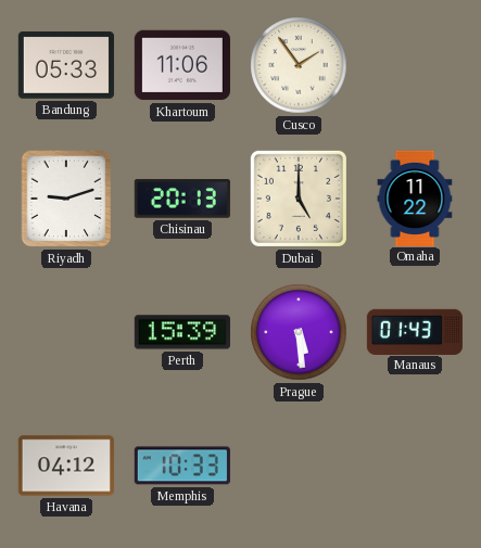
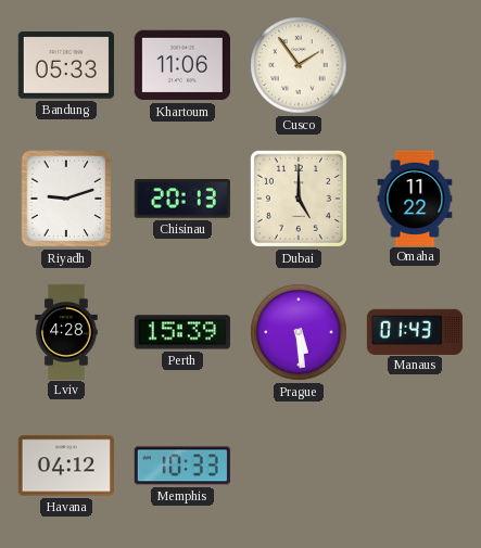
Lviv: none -> 4:28 (66, 331)
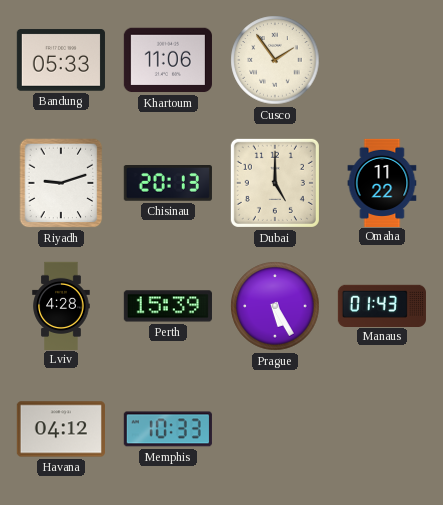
Prague: 5:29 -> 5:25 (275, 306)
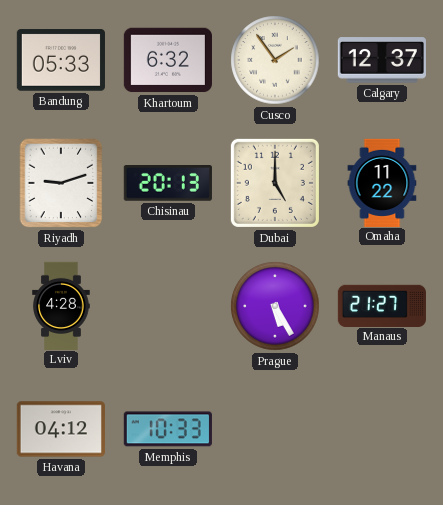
Khartoum: 11:06 -> 6:32 (168, 60)
Calgary: none -> 12:37 (382, 60)
Perth: 15:39 -> none (168, 306)
Manaus: 01:43 -> 21:27 (382, 305)
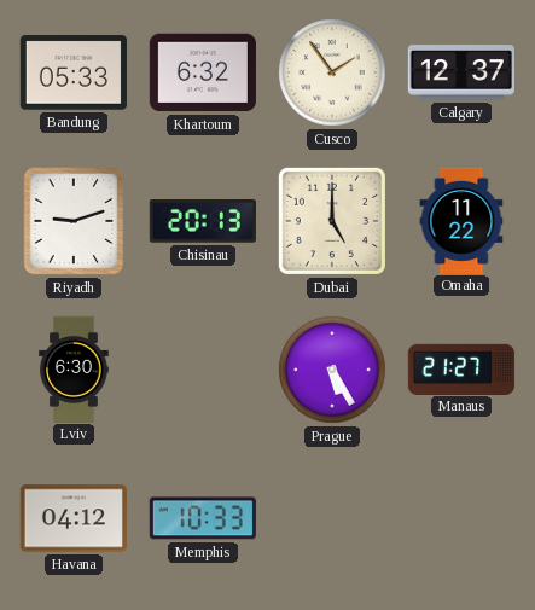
Lviv: 4:28 -> 6:30 (74, 368)
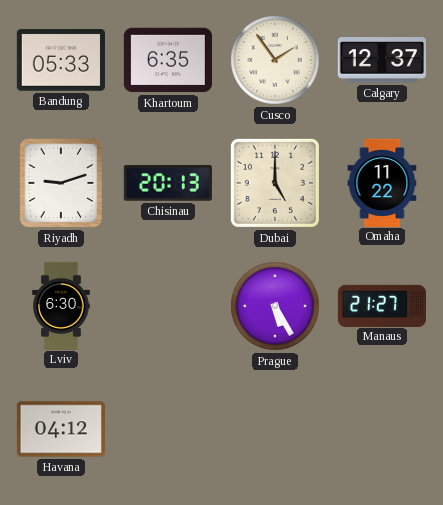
Khartoum: 6:32 -> 6:35 (168, 60)
Memphis: 10:33 -> none (203, 518)
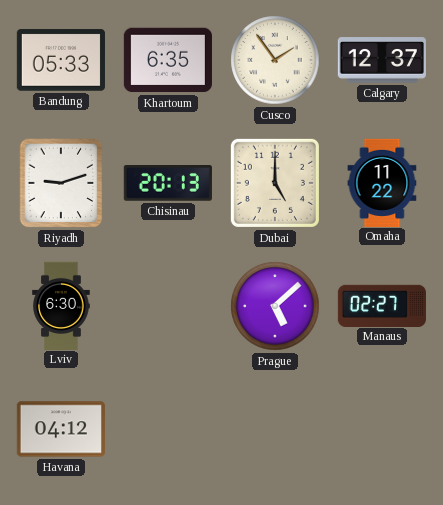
Prague: 5:25 -> 5:08 (275, 306)
Manaus: 21:27 -> 02:27 (382, 305)
